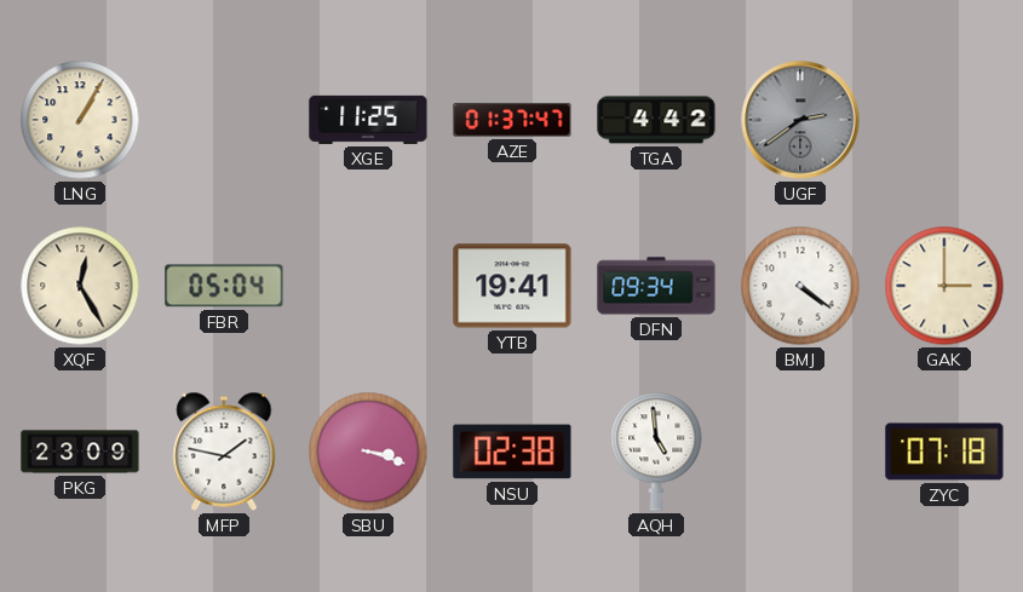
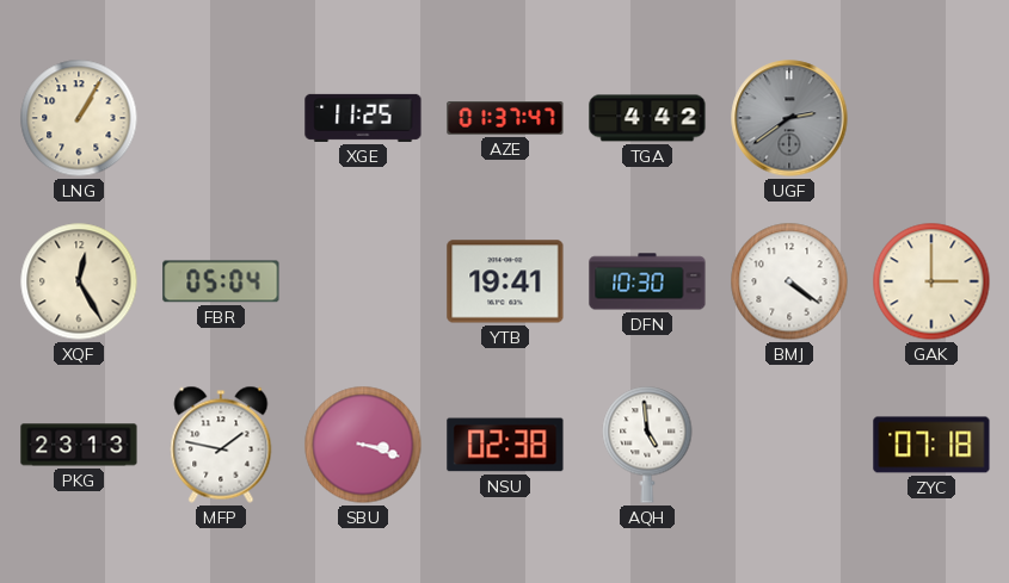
DFN: 09:34 -> 10:30 (647, 281)
PKG: 23:09 -> 23:13 (79, 445)
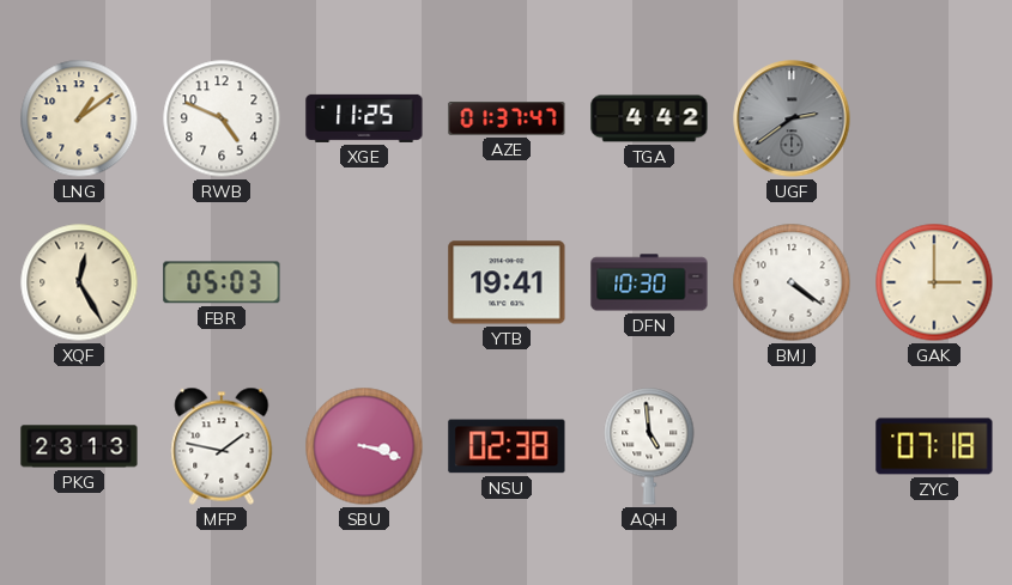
LNG: 1:05 -> 1:09 (79, 118)
RWB: none -> 4:49 (222, 118)
FBR: 05:04 -> 05:03 (222, 282)
